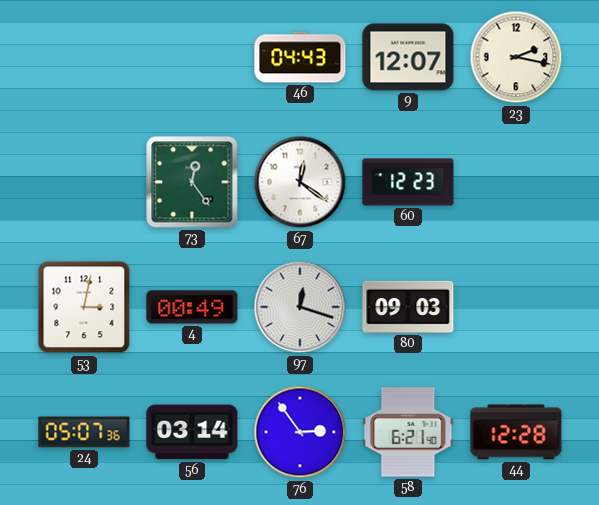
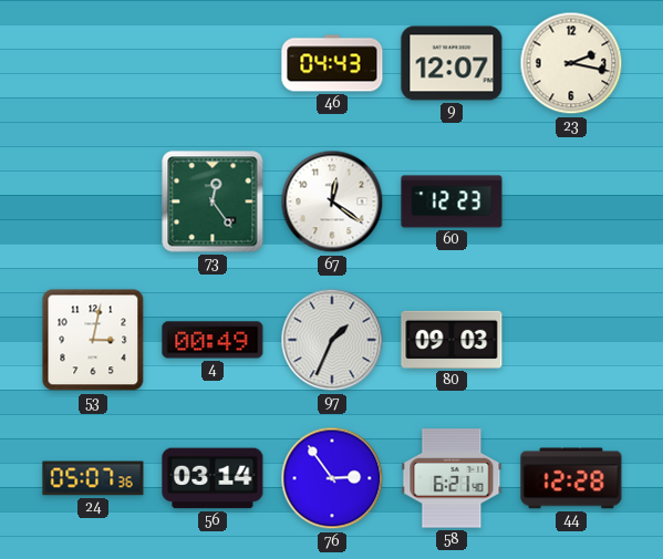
97: 12:18 -> 1:34 (332, 340)
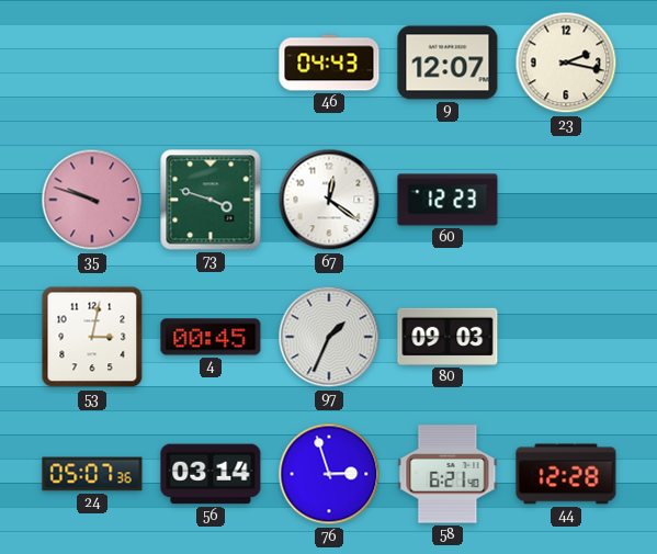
35: none -> 9:48 (92, 200)
73: 12:24 -> 3:48 (211, 200)
4: 00:49 -> 00:45 (211, 337)
76: 2:54 -> 2:57 (329, 474)
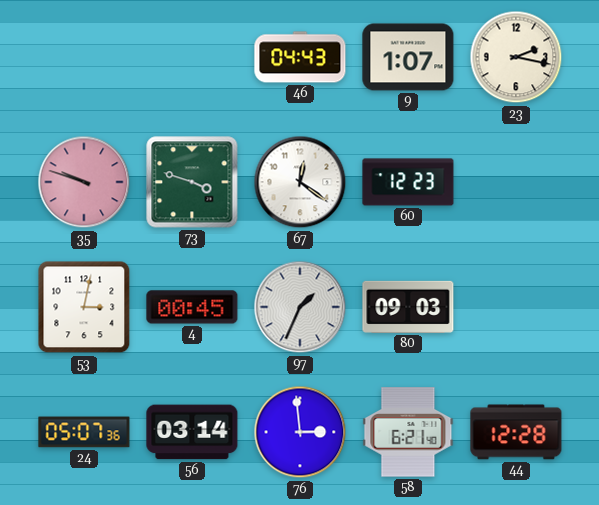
9: 12:07 -> 1:07 (408, 57)
76: 2:57 -> 2:59 (300, 432)
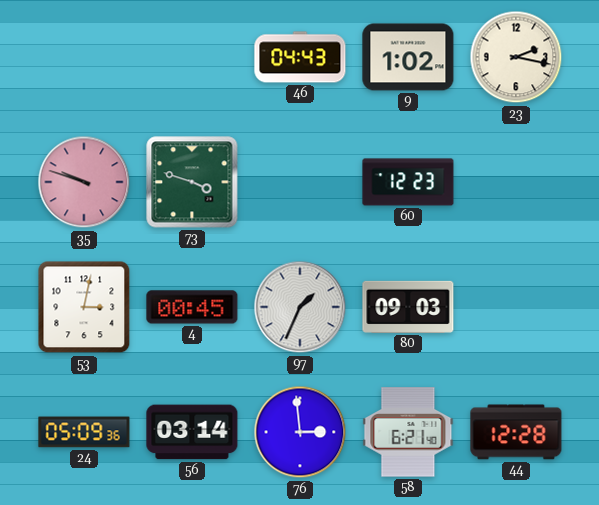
9: 1:07 -> 1:02 (408, 57)
67: 12:21 -> none (300, 182)
24: 05:07 -> 05:09 (84, 432)
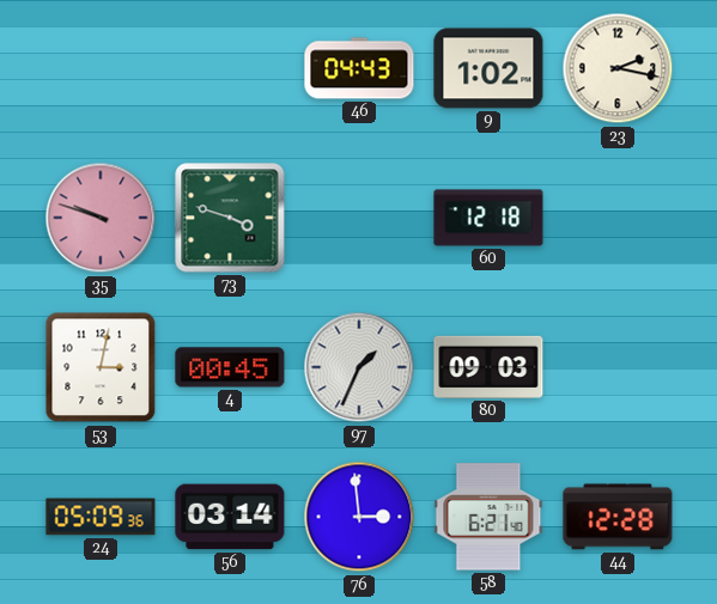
60: 12:23 -> 12:18 (488, 218)
